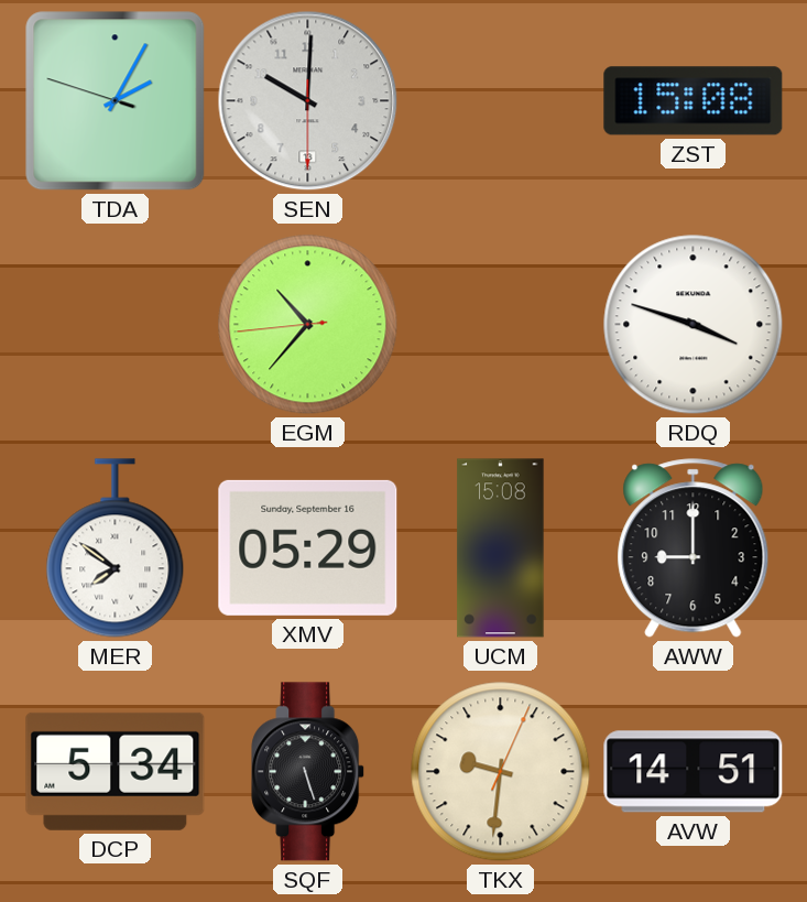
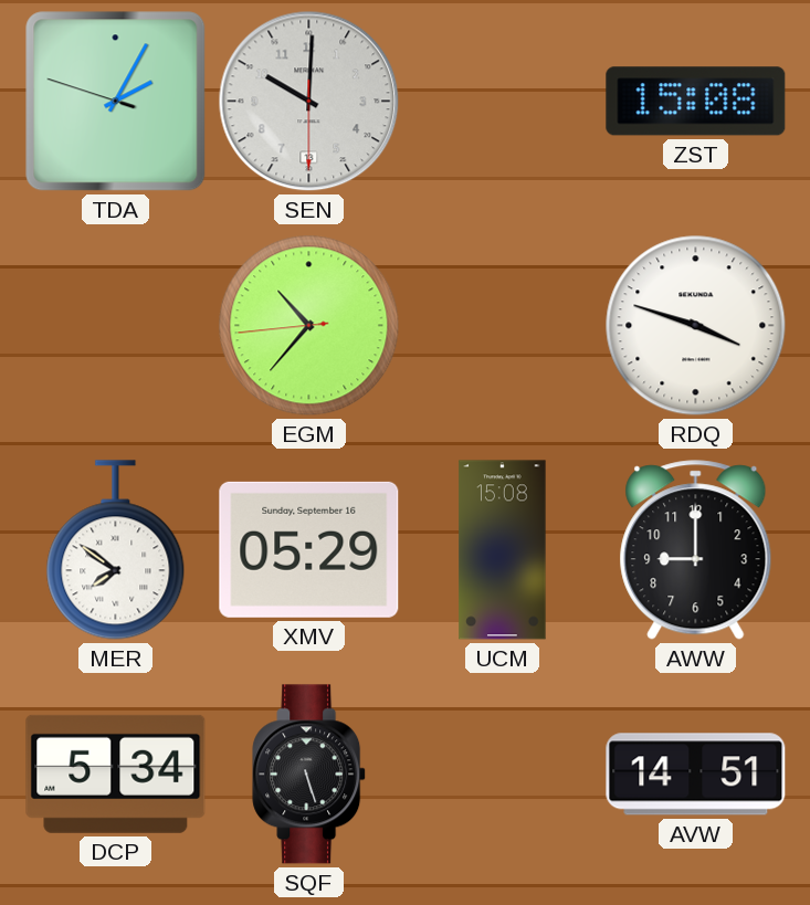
TKX: 9:31 -> none (501, 772)
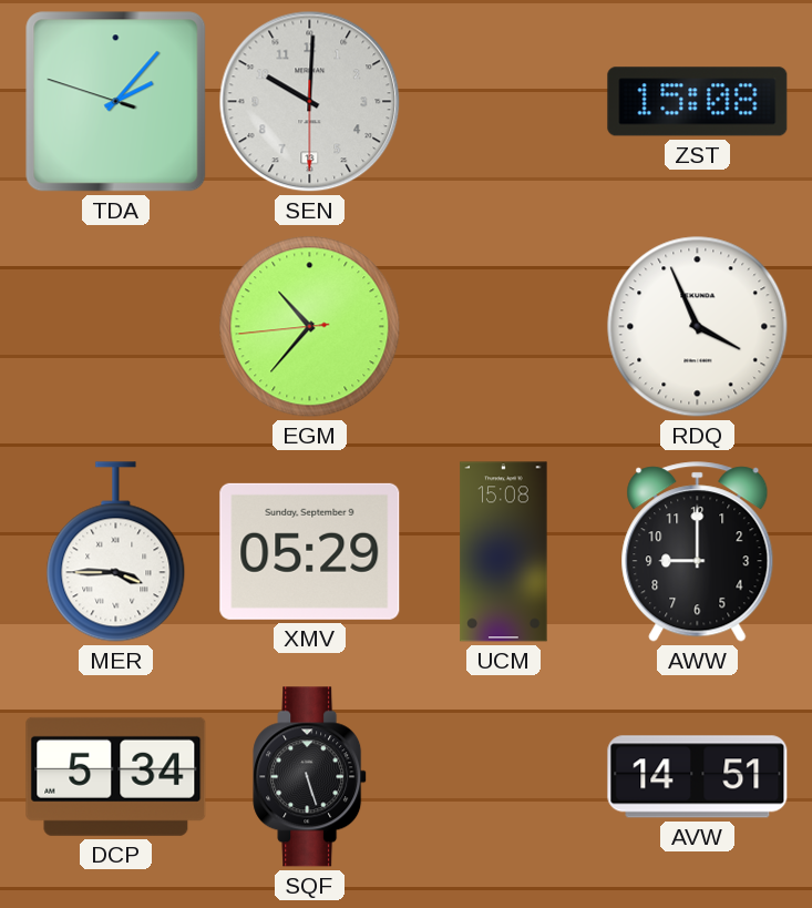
TDA: 2:04 -> 2:06 (116, 102)
RDQ: 3:48 -> 3:56 (698, 327)
MER: 7:51 -> 3:45 (116, 552)
XMV date: Sunday, September 16 -> Sunday, September 9 (310, 551)
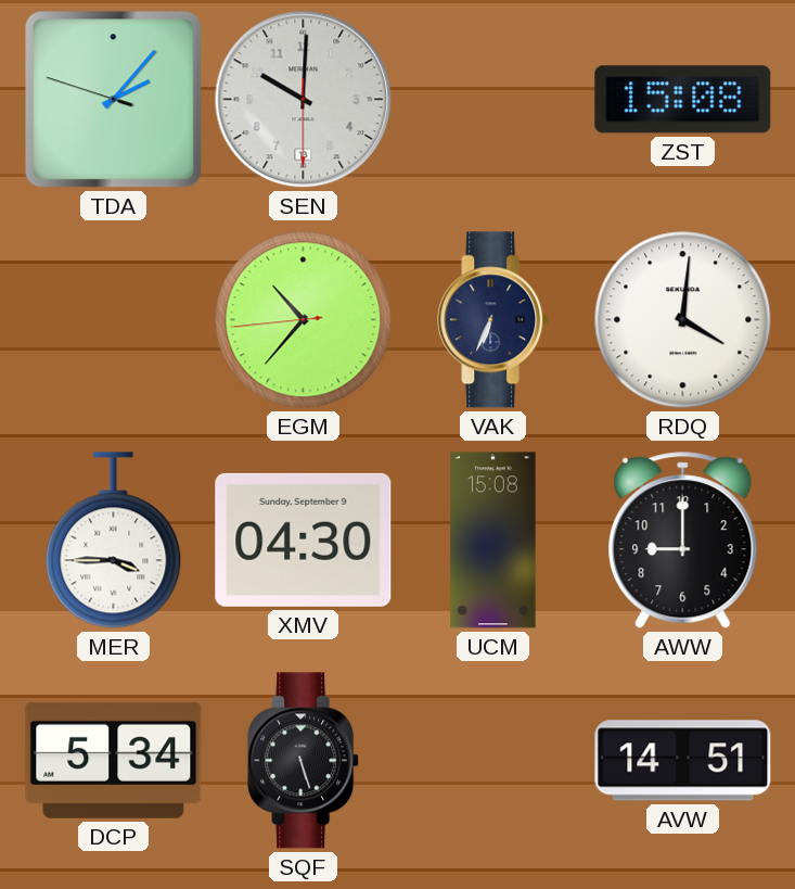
VAK: none -> 6:34 (493, 320)
RDQ: 3:56 -> 4:01 (683, 320)
XMV: 05:29 -> 04:30 (304, 539)
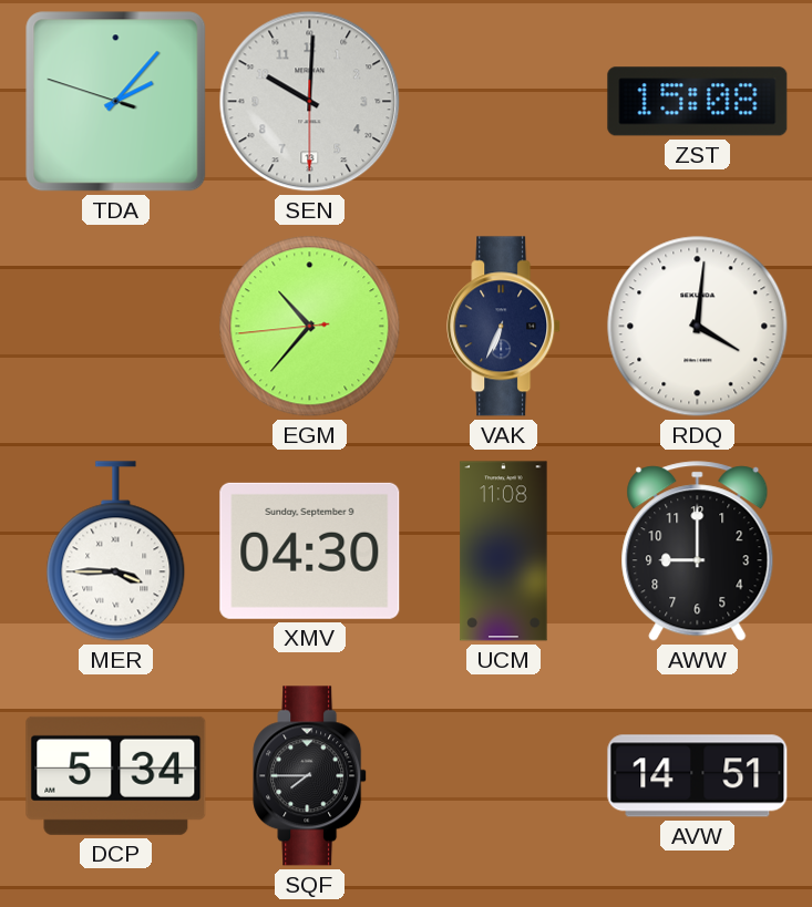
UCM: 15:08 -> 11:08 (504, 552)
SQF: 5:27 -> 7:45 (310, 776)
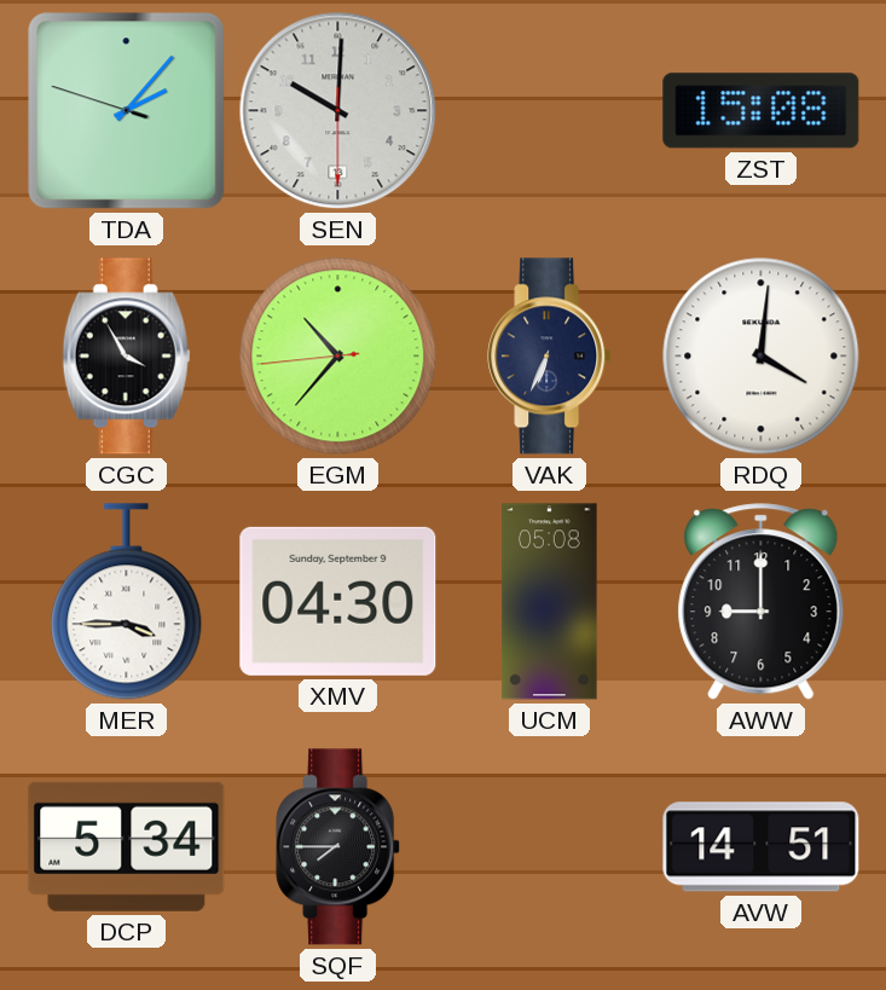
CGC: none -> 3:55 (127, 357)
UCM: 11:08 -> 05:08 (550, 602)
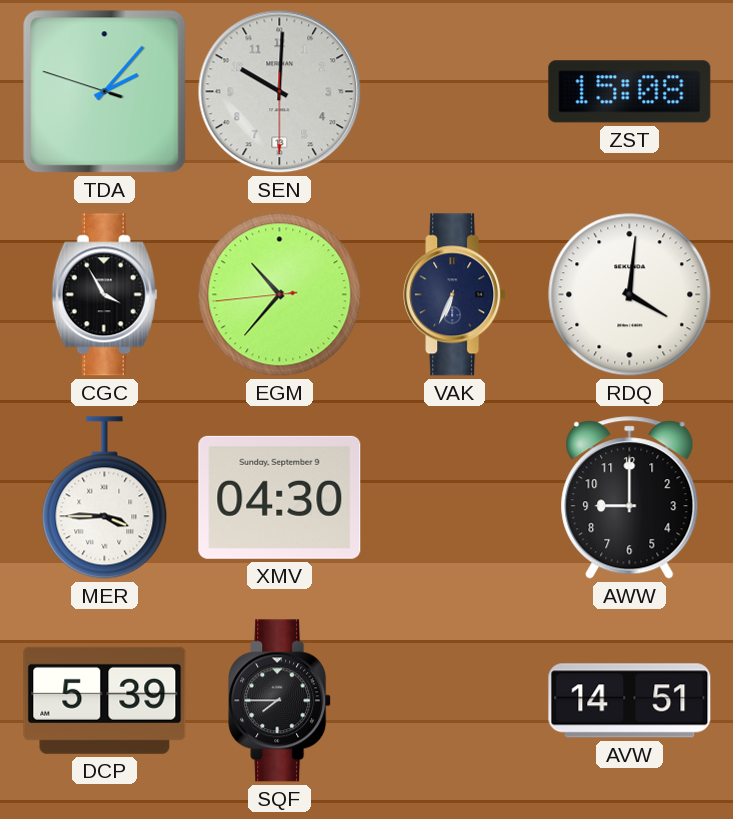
UCM: 05:08 -> none (550, 602)
DCP: 5:34 -> 5:39 (105, 700)
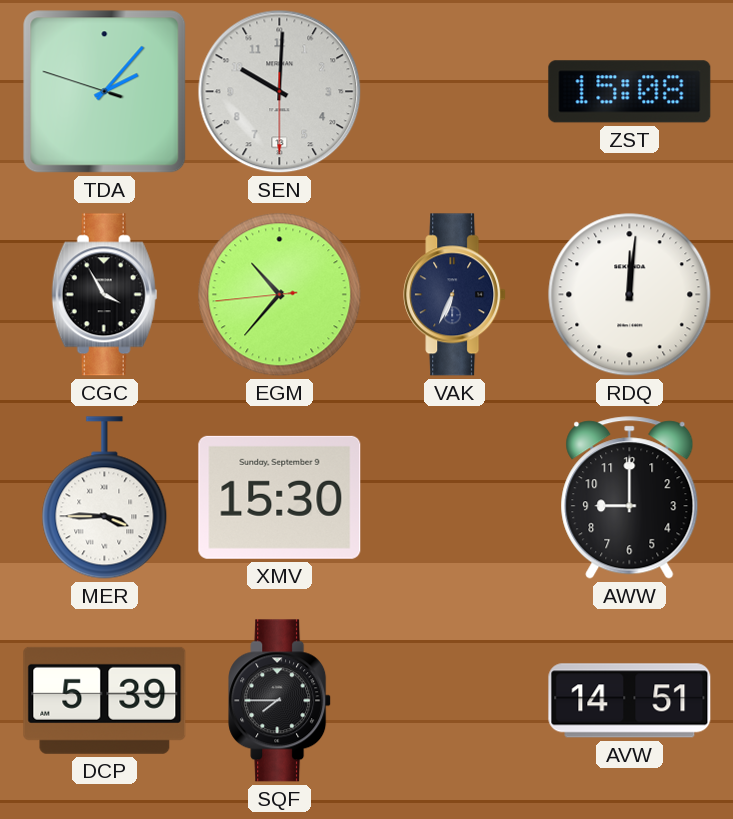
RDQ: 4:01 -> 12:01 (630, 295)
XMV: 04:30 -> 15:30 (280, 497)
